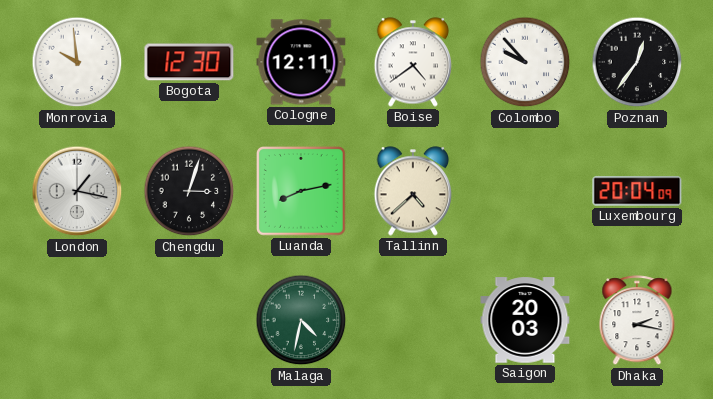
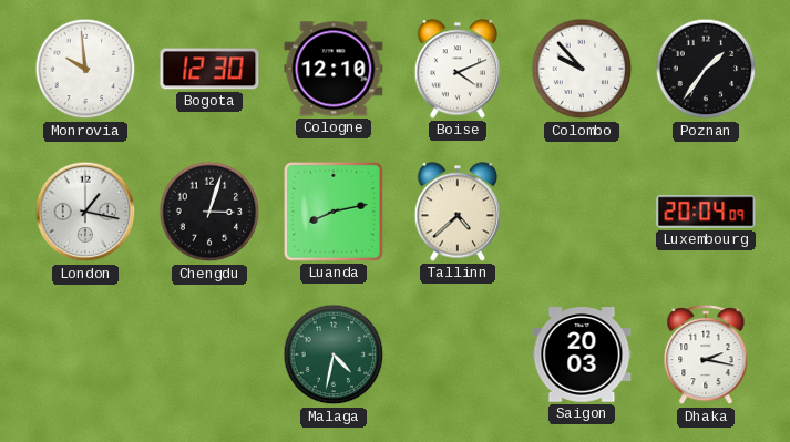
Cologne: 12:11 -> 12:10 (334, 69)
Boise: 4:39 -> 4:11 (458, 69)
Poznan: 12:36 -> 1:36 (706, 69)
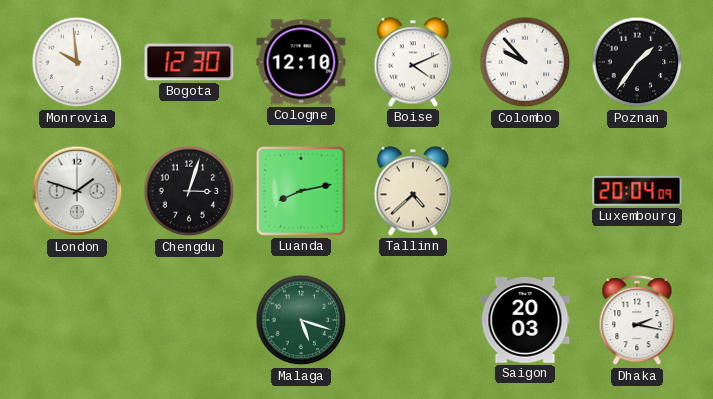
London: 1:17 -> 1:48 (77, 191)
Malaga: 4:32 -> 5:18 (301, 320)
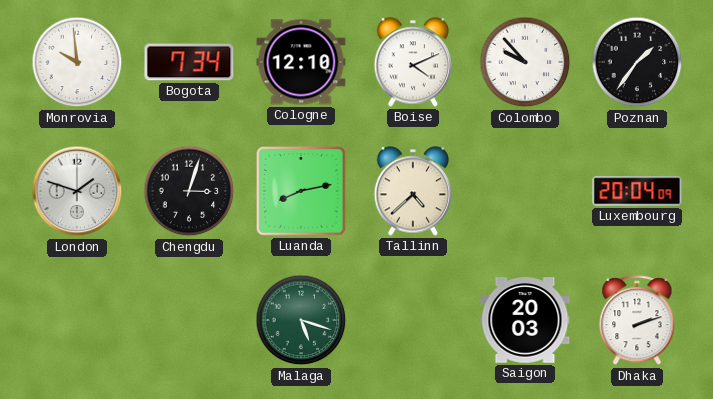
Bogota: 12:30 -> 7:34 (189, 62)
Dhaka: 2:17 -> 2:12 (637, 321)
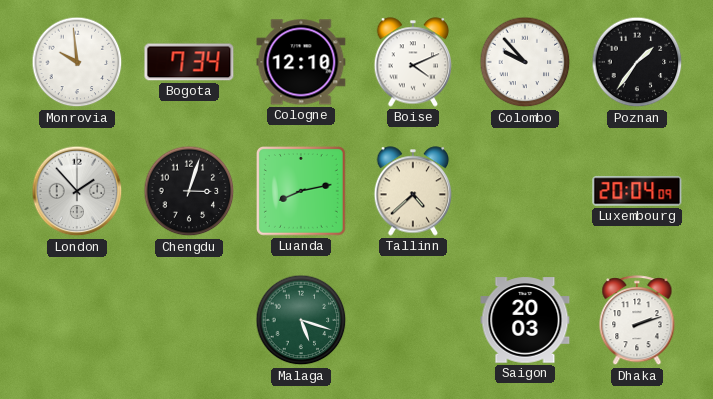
London: 1:48 -> 1:53 (77, 191)
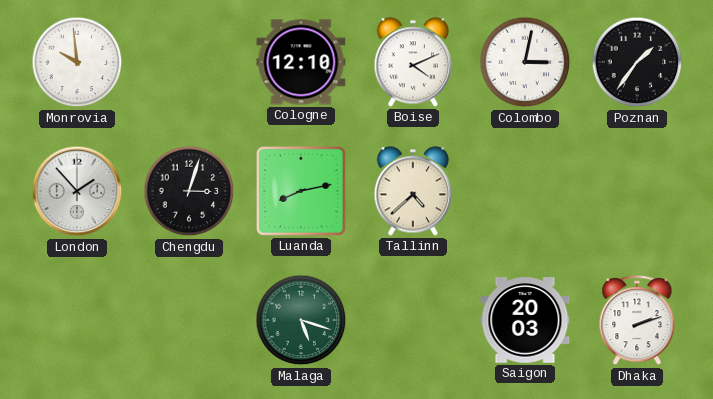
Bogota: 7:34 -> none (189, 62)
Colombo: 9:53 -> 3:02 (525, 62)
Luxembourg: 20:04 -> none (637, 191)
